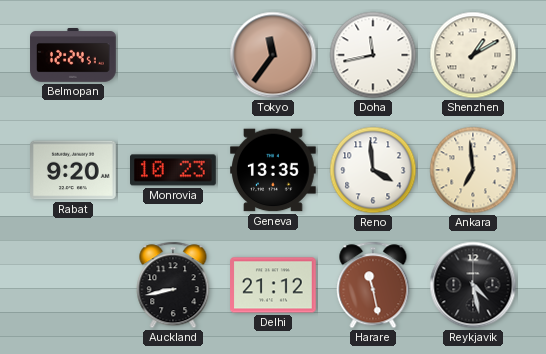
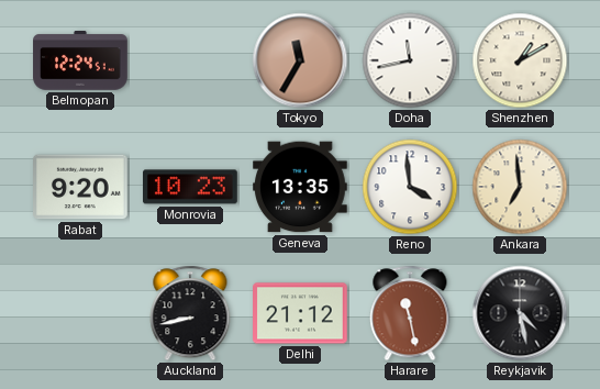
Tokyo: 11:36 -> 11:35 (300, 60)
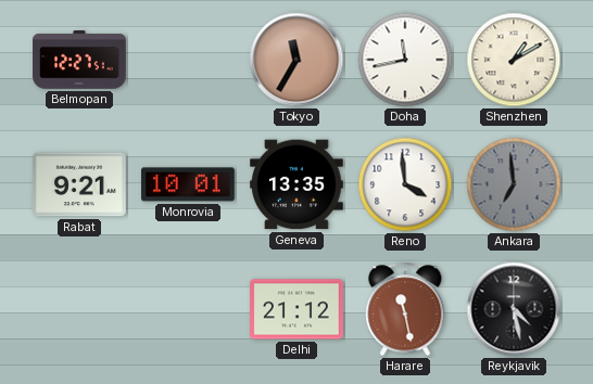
Belmopan: 12:24 -> 12:27 (79, 61)
Rabat: 9:20 -> 9:21 (80, 184)
Monrovia: 10:23 -> 10:01 (189, 184)
Ankara dial: cream -> grey (514, 184)
Auckland: 8:43 -> none (190, 313)
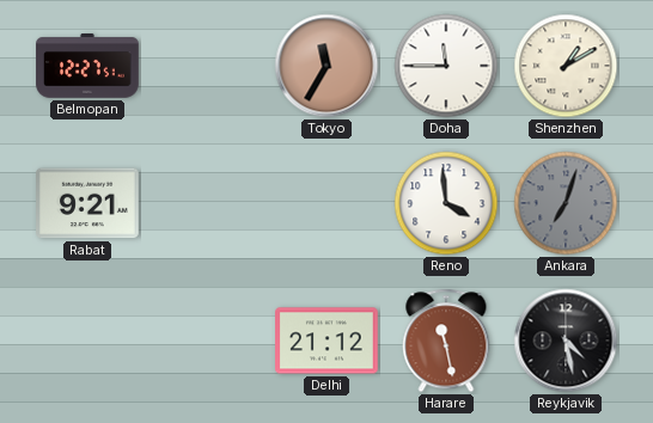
Doha: 11:43 -> 11:45 (446, 66)
Monrovia: 10:01 -> none (189, 184)
Geneva: 13:35 -> none (298, 184)
Ankara: 6:59 -> 7:03 (566, 203)
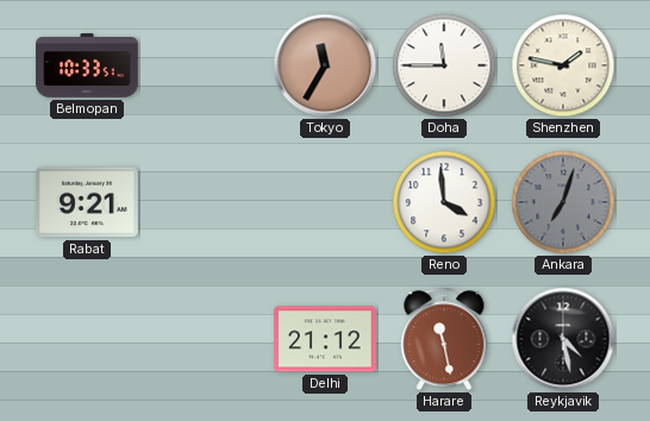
Belmopan: 12:27 -> 10:33 (87, 67)
Shenzhen: 1:10 -> 1:47 (563, 65)
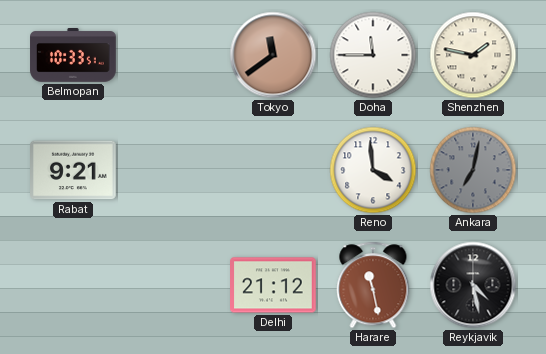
Tokyo: 11:35 -> 11:39 (273, 55)
Ankara: 7:03 -> 7:02 (473, 170)
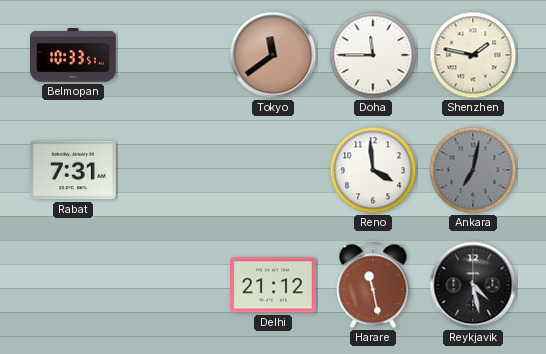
Rabat: 9:21 -> 7:31 (74, 170)
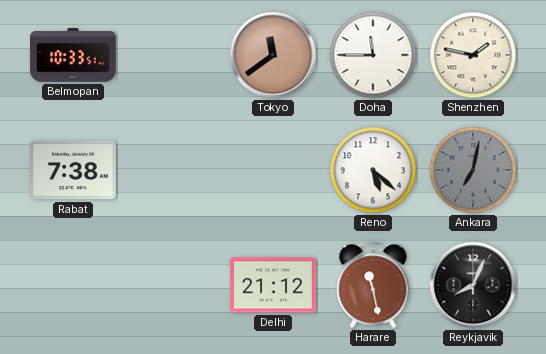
Rabat: 7:31 -> 7:38 (74, 170)
Reno: 3:59 -> 5:22 (373, 170)
Reykjavik: 4:28 -> 8:04 (473, 285)
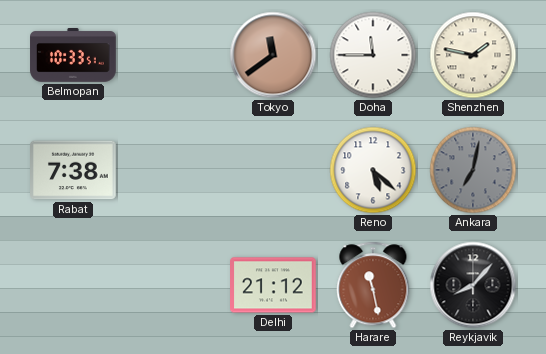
Reykjavik: 8:04 -> 8:07 (473, 285)
